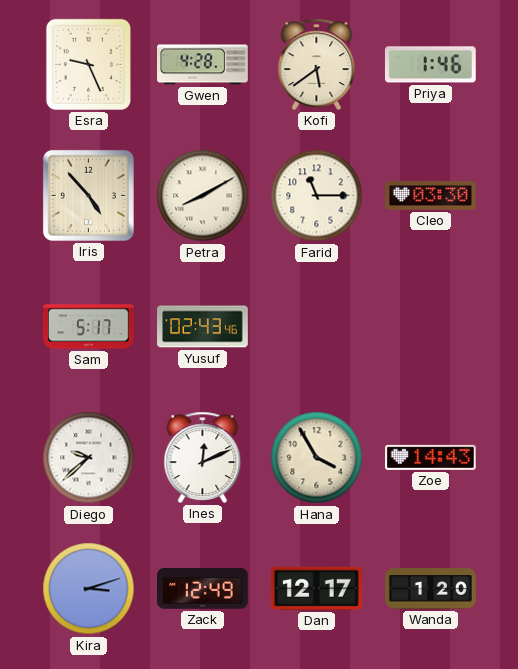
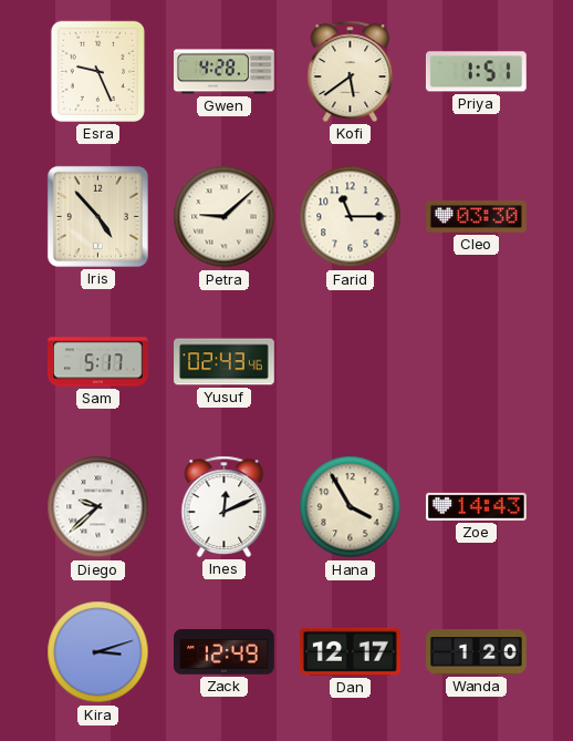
Priya: 1:46 -> 1:51 (476, 72)
Petra: 8:10 -> 9:08 (225, 217)
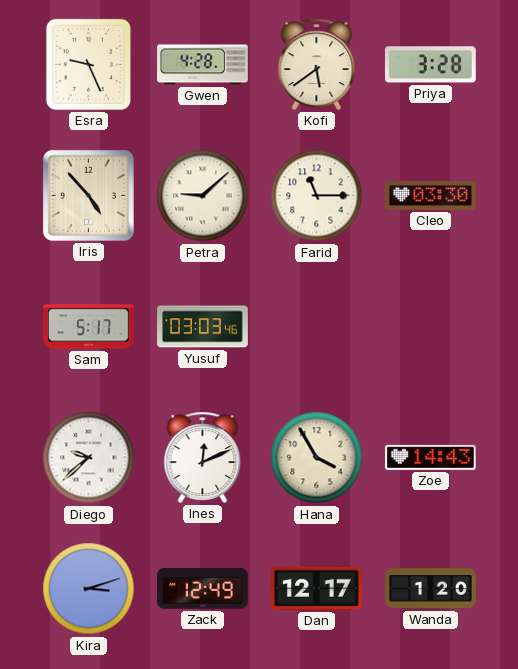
Priya: 1:51 -> 3:28 (430, 65)
Yusuf: 02:43 -> 03:03 (203, 327)
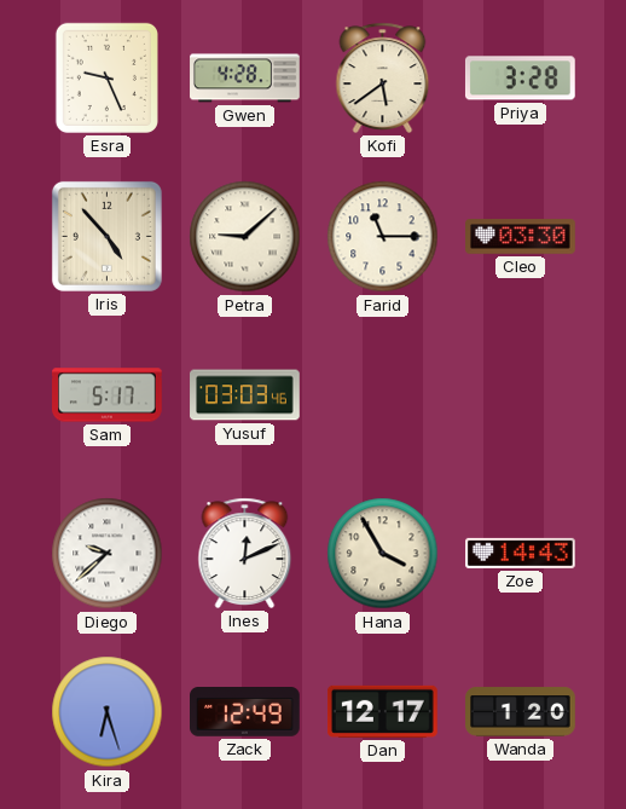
Kira: 3:12 -> 6:27 (108, 712)
